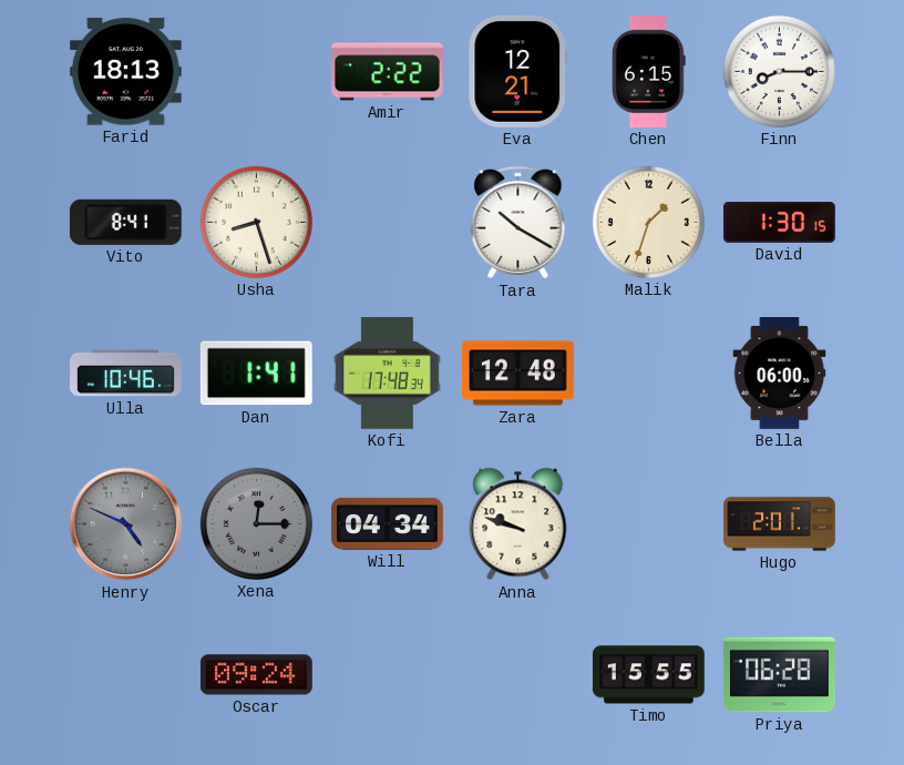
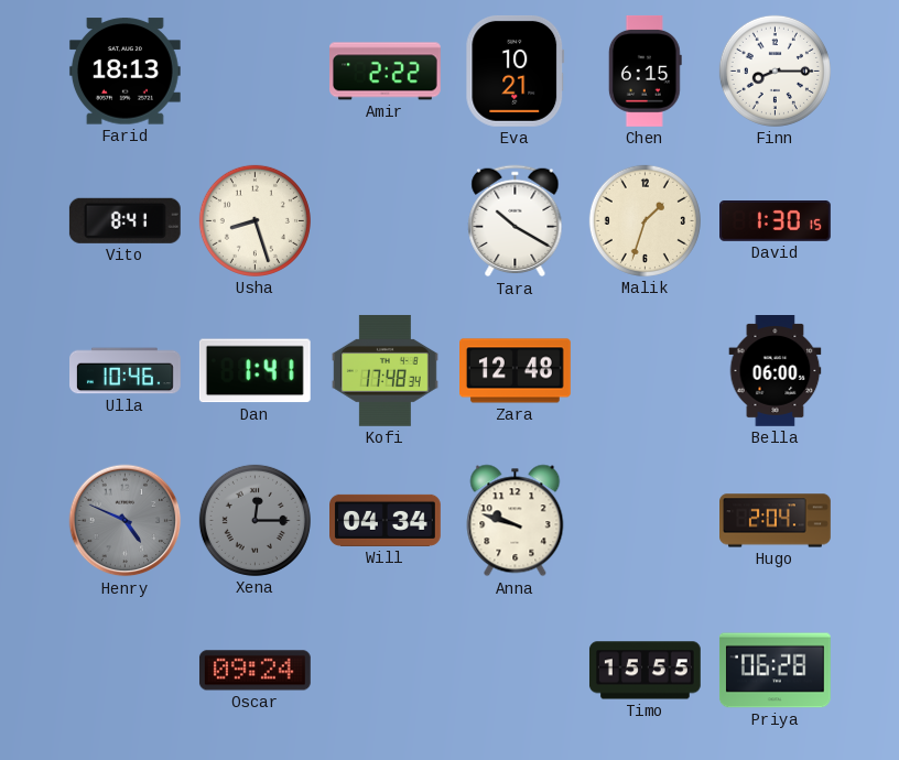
Eva: 12:21 -> 10:21 (516, 70)
Hugo: 2:01 -> 2:04 (776, 521)
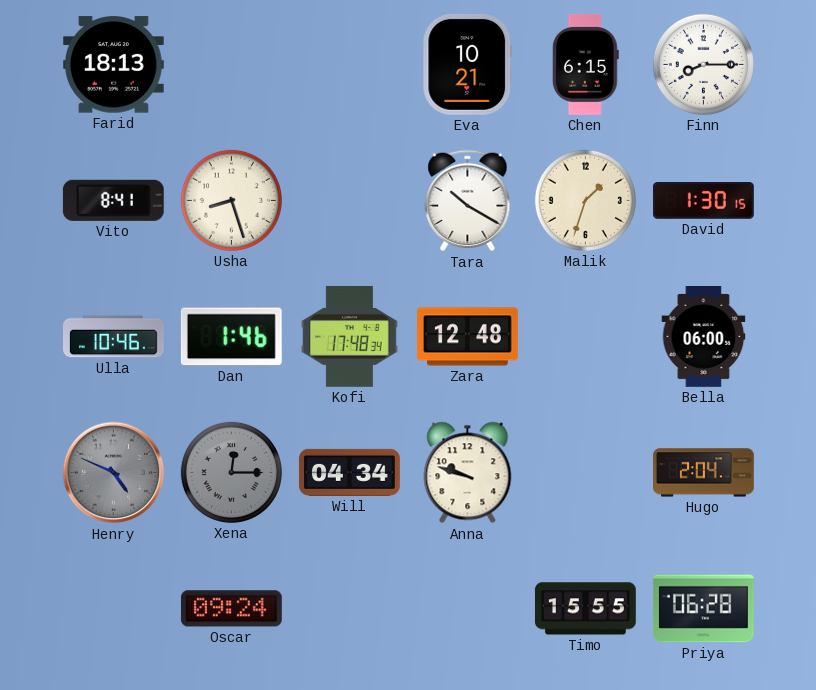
Amir: 2:22 -> none (386, 72)
Dan: 1:41 -> 1:46 (231, 337)
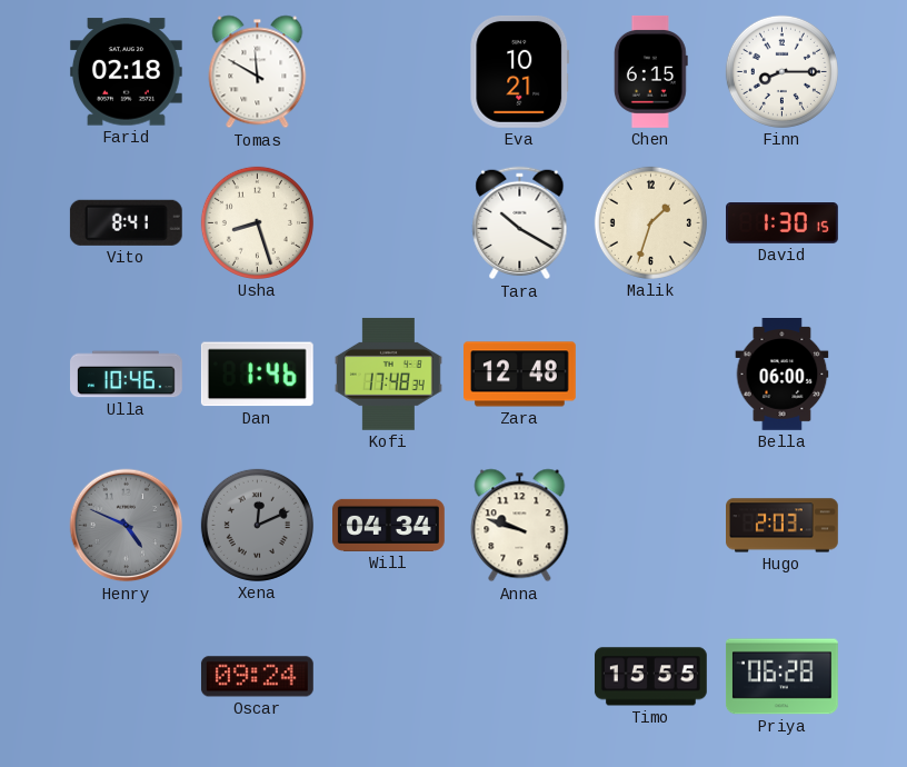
Farid: 18:13 -> 02:18 (126, 72)
Tomas: none -> 11:50 (258, 72)
Xena: 12:15 -> 12:11 (257, 525)
Hugo: 2:04 -> 2:03 (783, 526)
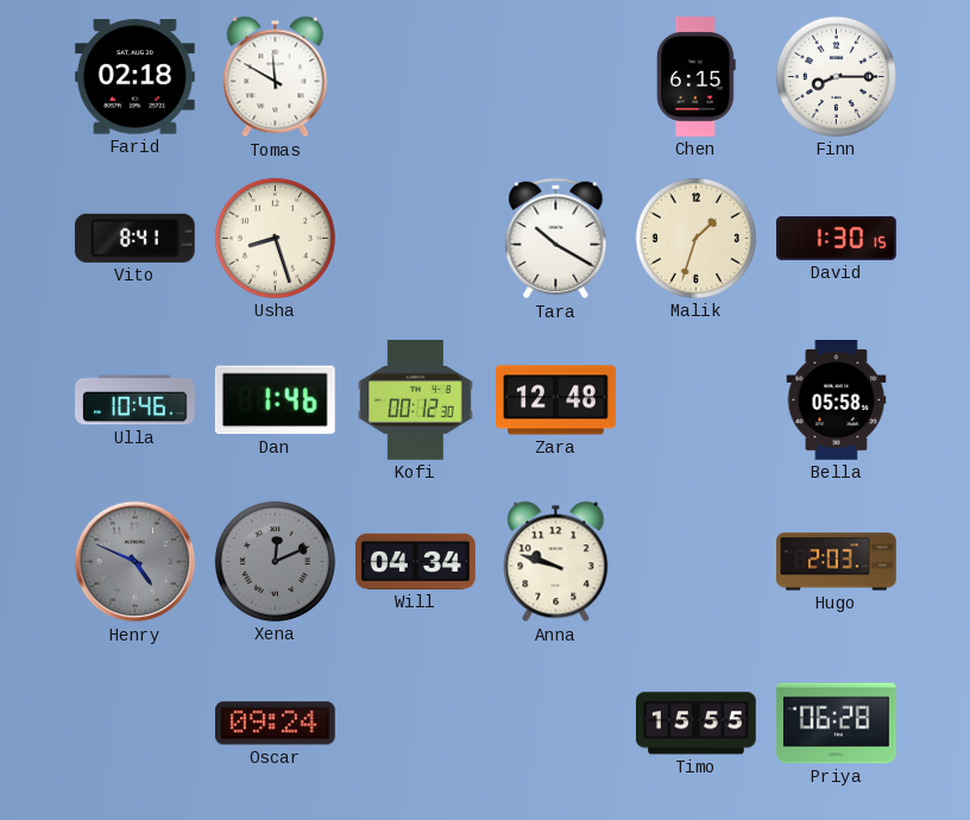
Eva: 10:21 -> none (520, 71)
Kofi: 17:48 -> 00:12 (415, 399)
Bella: 06:00 -> 05:58 (837, 400)
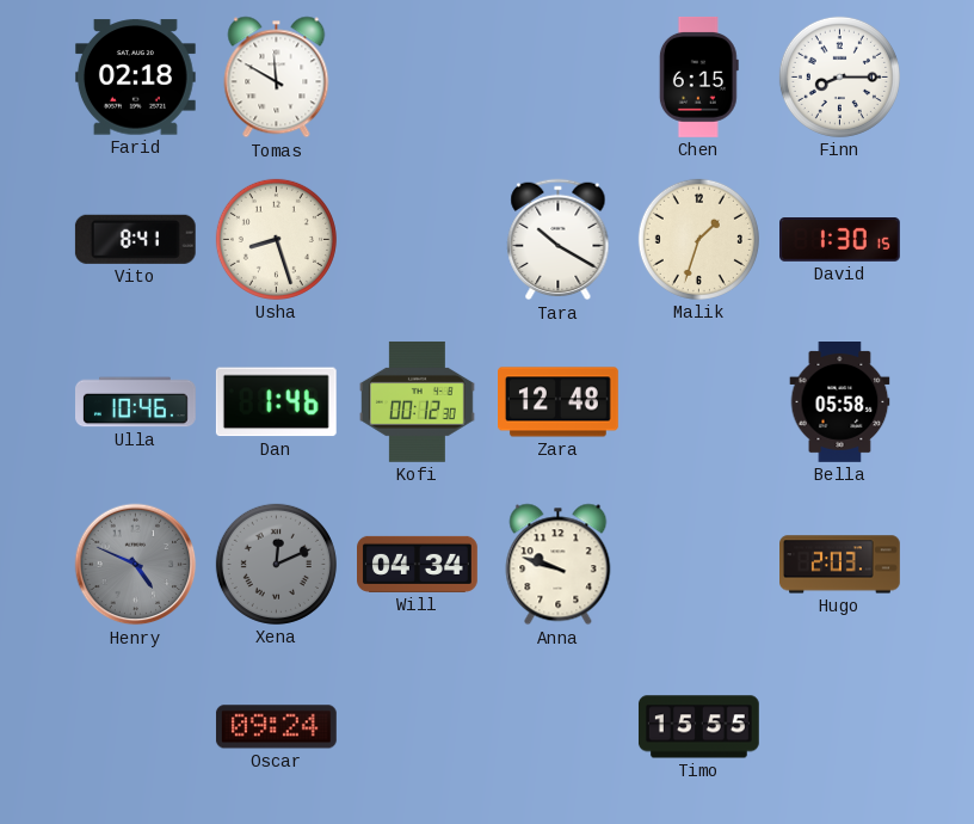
Priya: 06:28 -> none (836, 724)
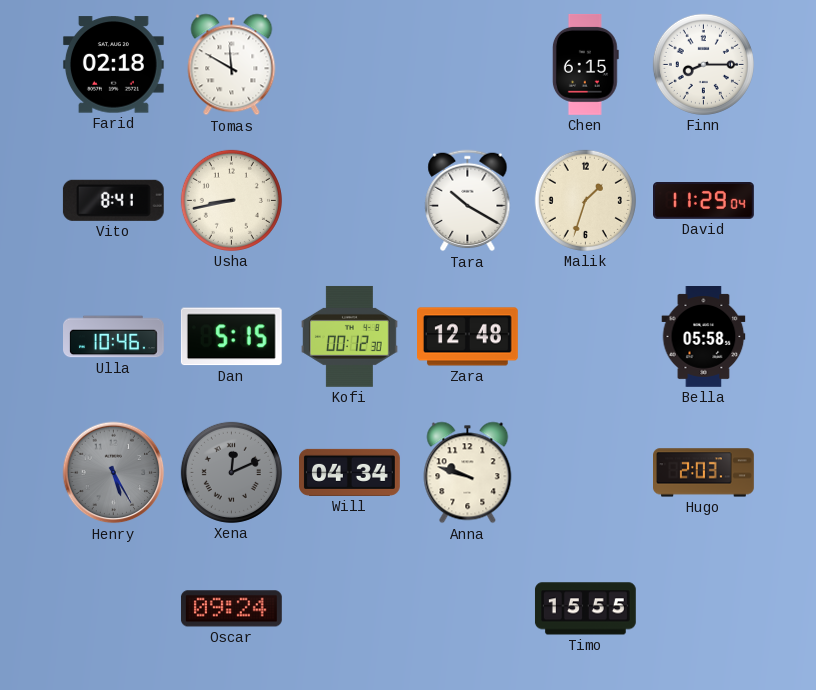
Usha: 8:27 -> 8:43 (231, 200)
David: 1:30 -> 11:29 (704, 201)
Dan: 1:46 -> 5:15 (231, 337)
Henry: 4:49 -> 5:25 (114, 473)
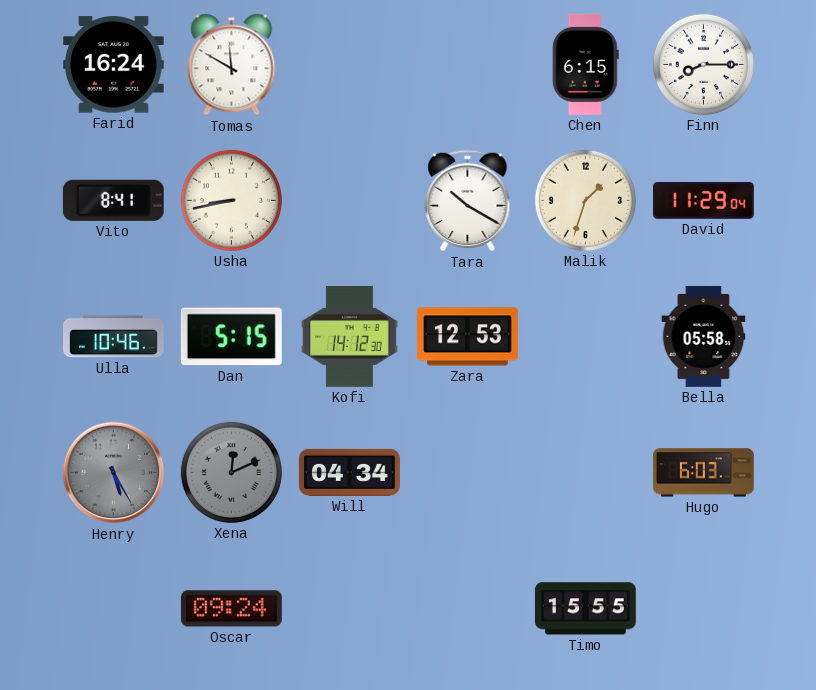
Farid: 02:18 -> 16:24 (113, 65)
Kofi: 00:12 -> 14:12 (349, 336)
Zara: 12:48 -> 12:53 (468, 337)
Anna: 9:48 -> none (468, 473)
Hugo: 2:03 -> 6:03 (704, 473)
